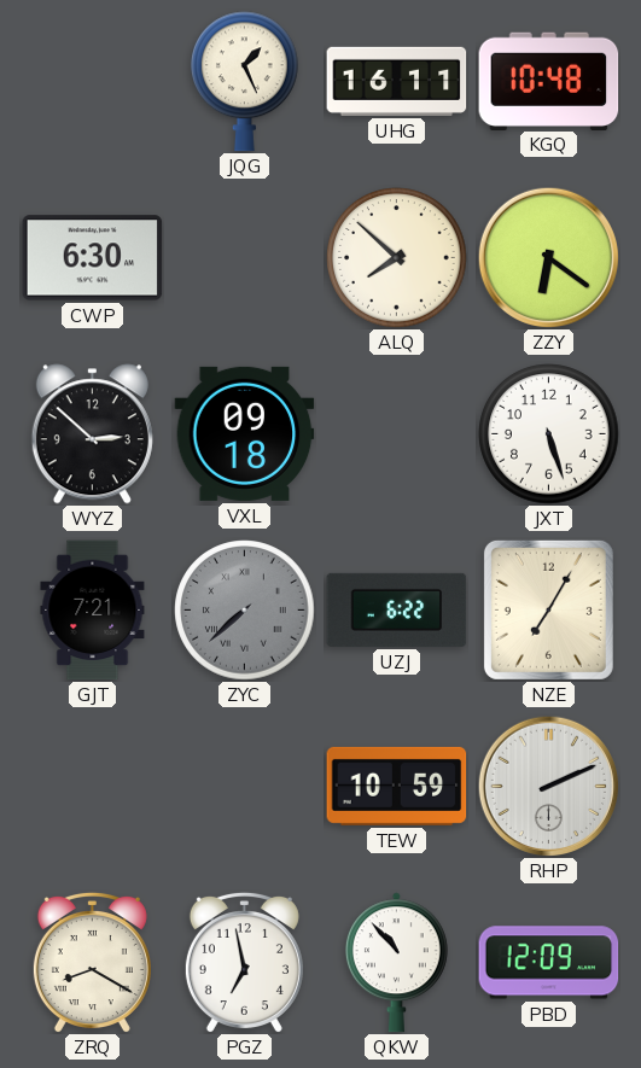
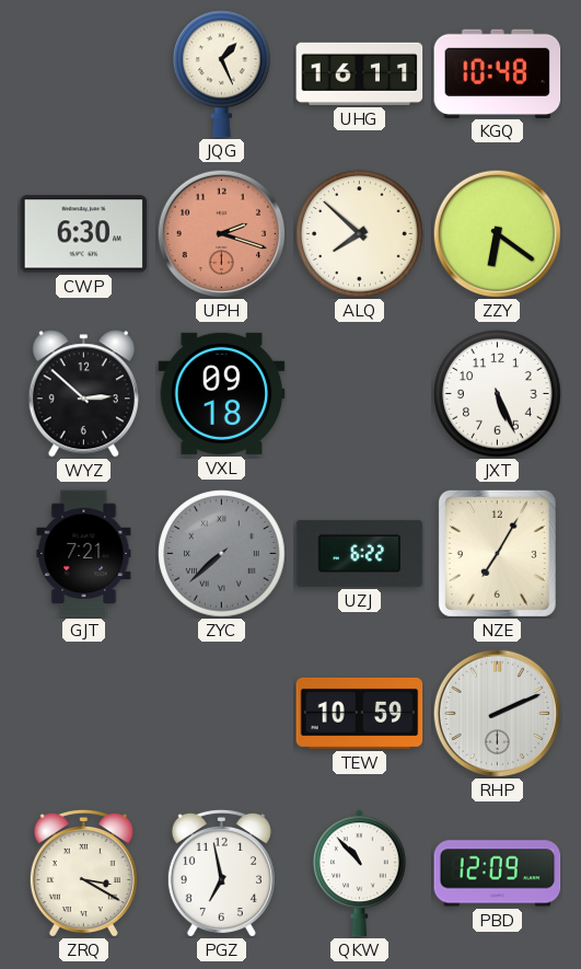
UPH: none -> 2:18 (221, 233)
JXT: 5:27 -> 5:26 (498, 394)
ZRQ: 8:20 -> 3:20 (83, 873)
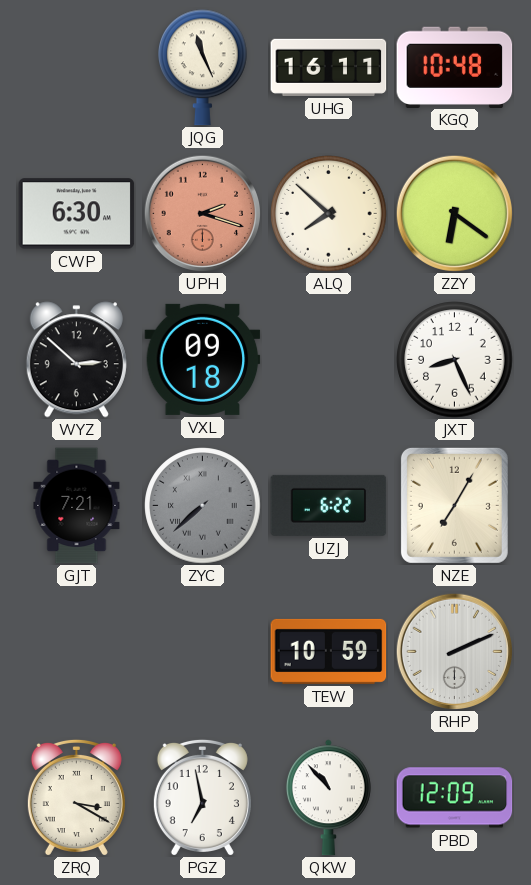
JQG: 1:26 -> 11:26 (203, 68)
JXT: 5:26 -> 8:26 (455, 360)
